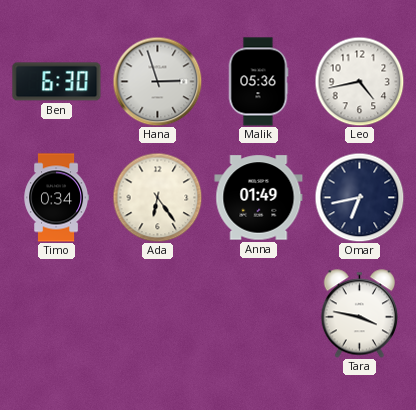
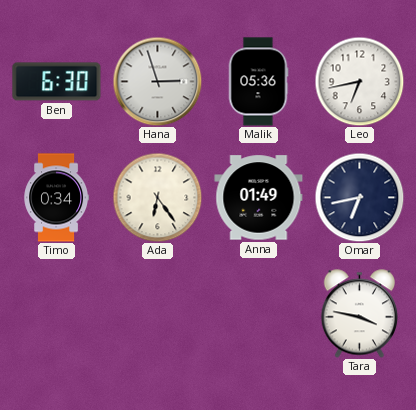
Leo: 4:43 -> 6:43 (359, 81)
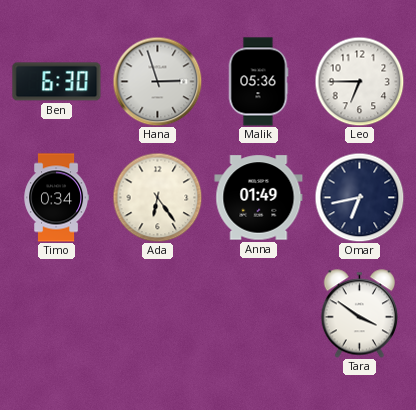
Leo: 6:43 -> 6:45 (359, 81)
Tara: 3:47 -> 3:51 (360, 314)
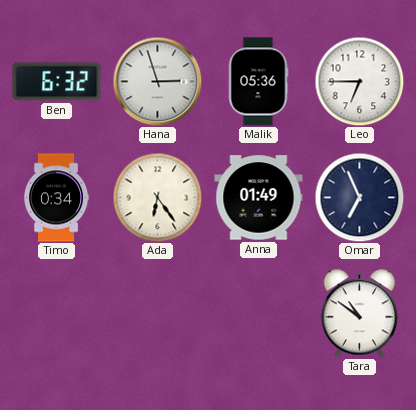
Ben: 6:30 -> 6:32 (57, 82)
Omar: 6:43 -> 6:56 (359, 197)
Tara: 3:51 -> 10:51 (360, 314)
